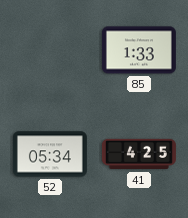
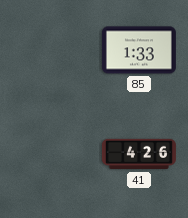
52: 05:34 -> none (50, 154)
41: 4:25 -> 4:26 (139, 154)
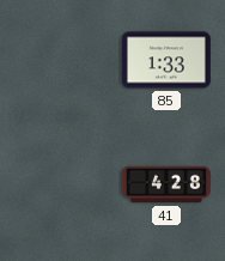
41: 4:26 -> 4:28 (166, 184)
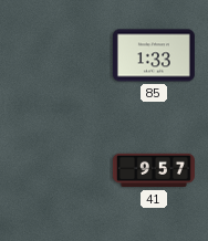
41: 4:28 -> 9:57 (154, 170)
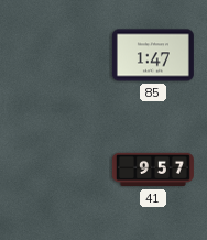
85: 1:33 -> 1:47 (153, 55)
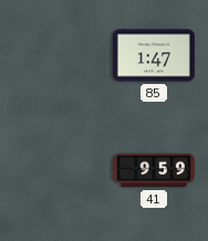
41: 9:57 -> 9:59 (154, 170)
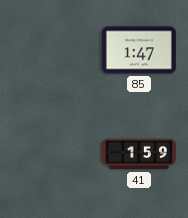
41: 9:59 -> 1:59 (139, 154)
